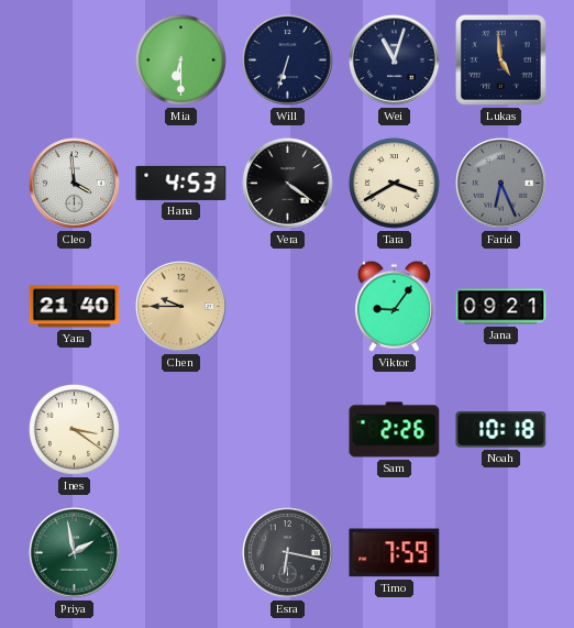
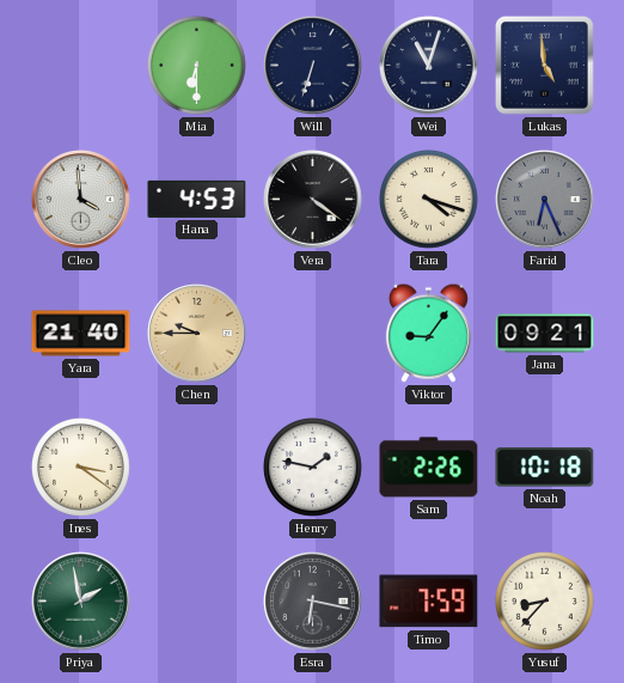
Tara: 3:40 -> 4:18 (428, 199)
Henry: none -> 1:47 (312, 466)
Yusuf: none -> 8:37 (544, 600)
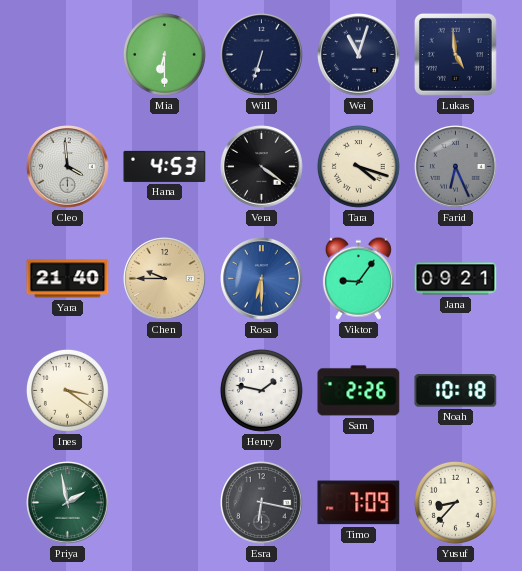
Rosa: none -> 6:30 (262, 279)
Timo: 7:59 -> 7:09 (359, 503)
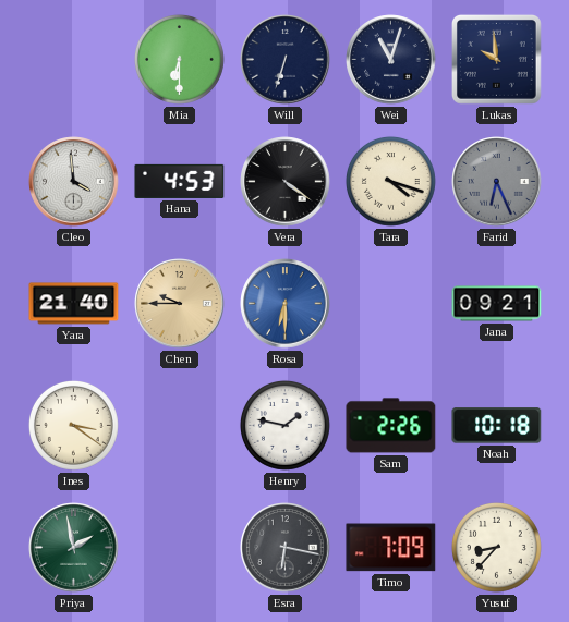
Lukas: 4:59 -> 9:59 (496, 59)
Viktor: 9:06 -> none (358, 278)
